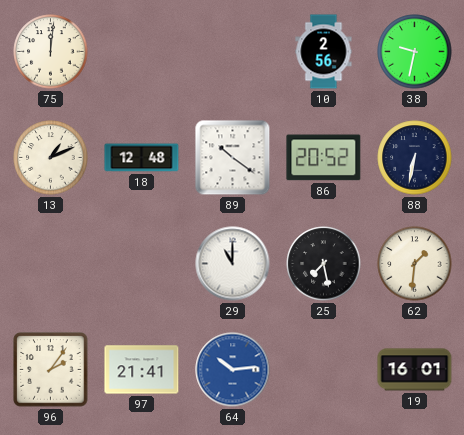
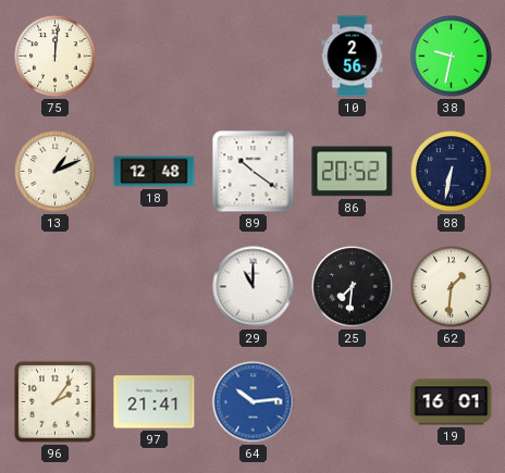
25: 7:28 -> 7:31 (353, 287)
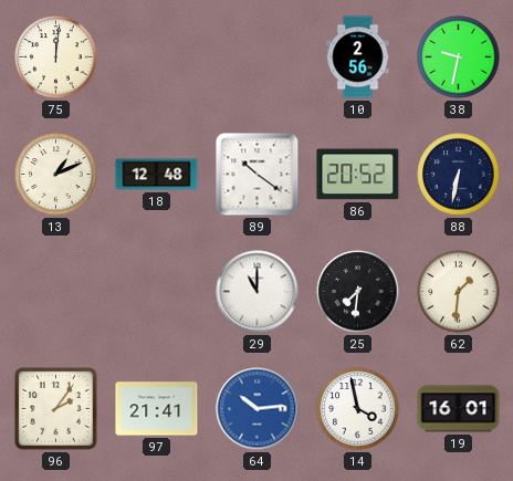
14: none -> 3:58 (358, 409)
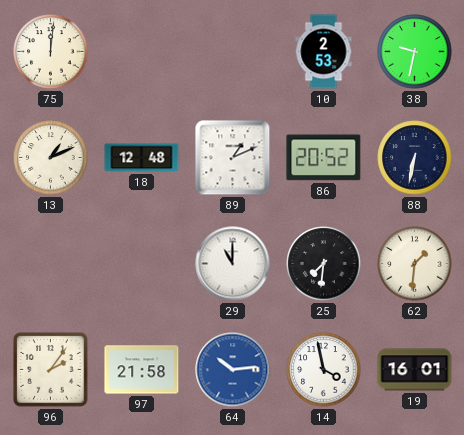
10: 2:56 -> 2:53 (324, 52)
89: 10:21 -> 1:11 (233, 158)
97: 21:41 -> 21:58 (142, 370)
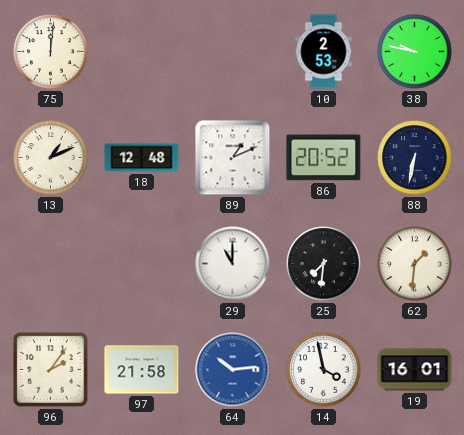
38: 9:32 -> 9:47 (415, 52)
